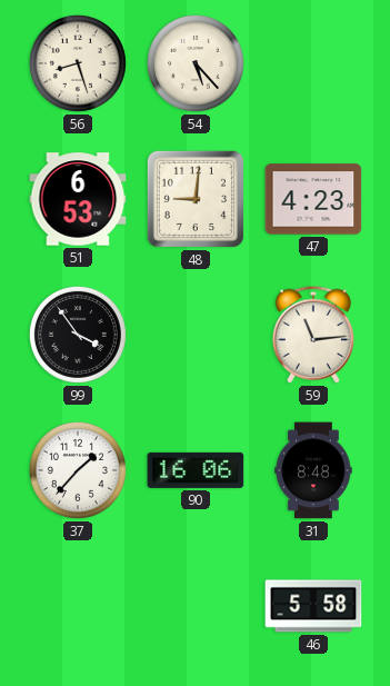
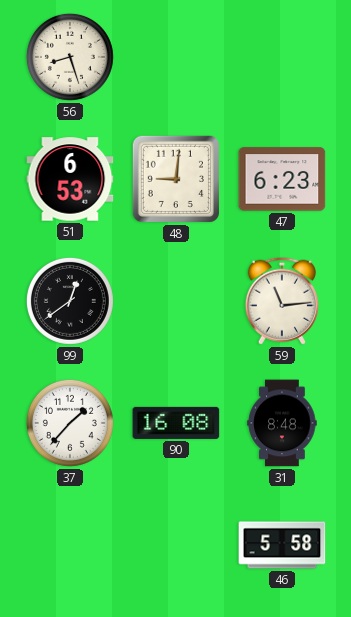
54: 5:23 -> none (196, 63)
47: 4:23 -> 6:23 (282, 179)
99: 3:54 -> 12:39 (70, 301)
90: 16:06 -> 16:08 (176, 423)
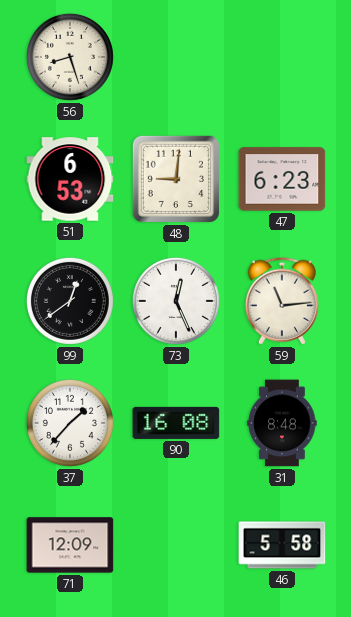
73: none -> 12:26 (176, 301)
71: none -> 12:09 (70, 545)
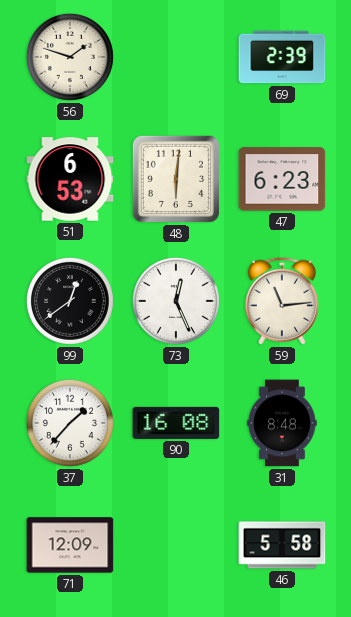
56: 8:27 -> 1:48 (70, 57)
69: none -> 2:39 (282, 57)
48: 9:01 -> 6:01 (176, 179)
